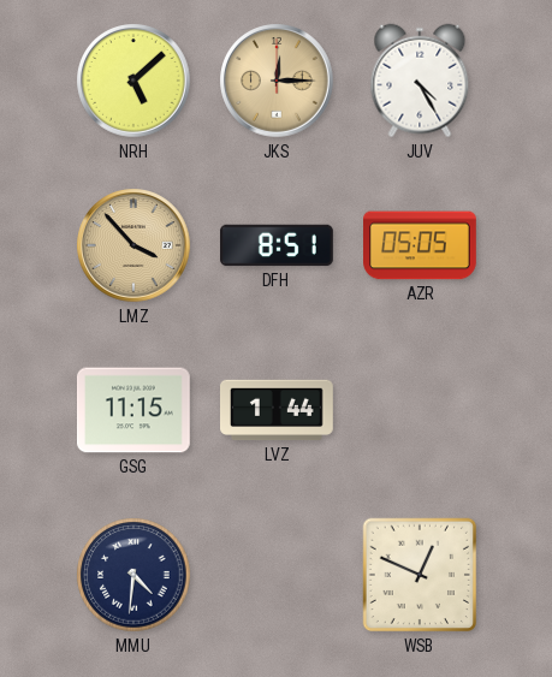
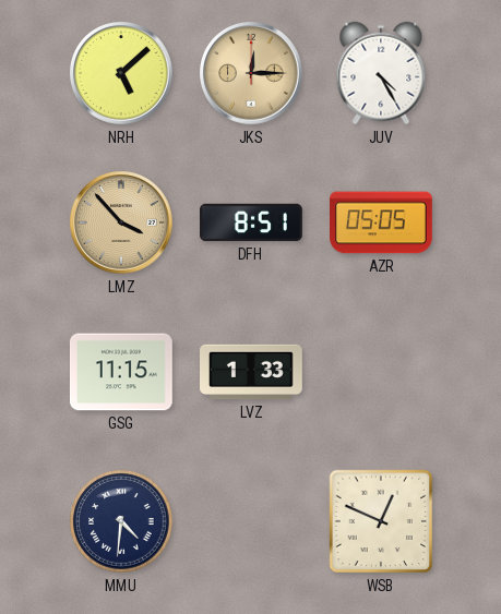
LVZ: 1:44 -> 1:33 (252, 372)
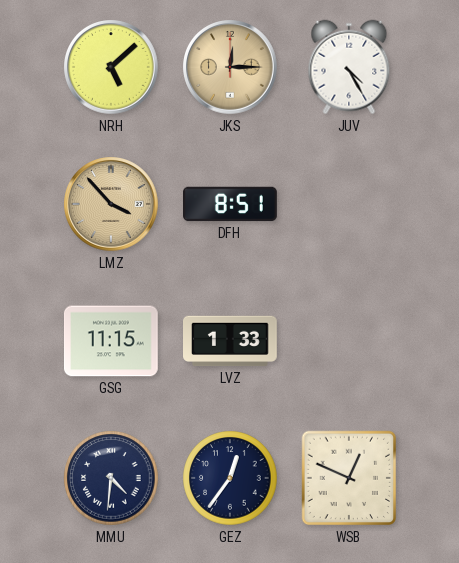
AZR: 05:05 -> none (382, 222)
GEZ: none -> 12:36 (230, 478)
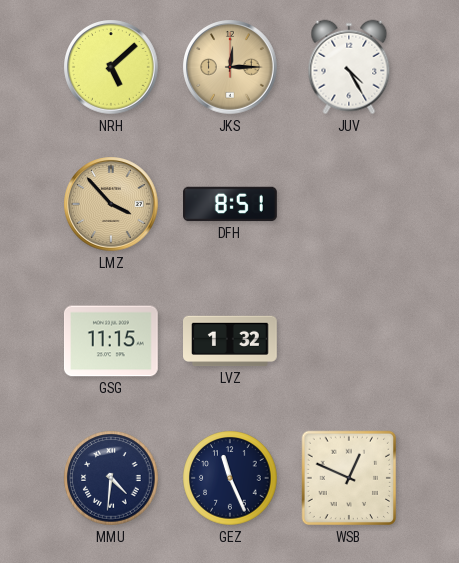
LVZ: 1:33 -> 1:32 (231, 341)
GEZ: 12:36 -> 11:26 (230, 478)
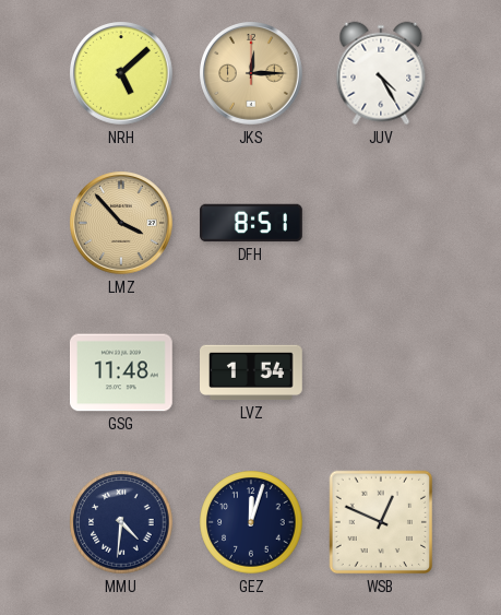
GSG: 11:15 -> 11:48 (122, 372)
LVZ: 1:32 -> 1:54 (252, 372)
GEZ: 11:26 -> 12:03 (251, 522)
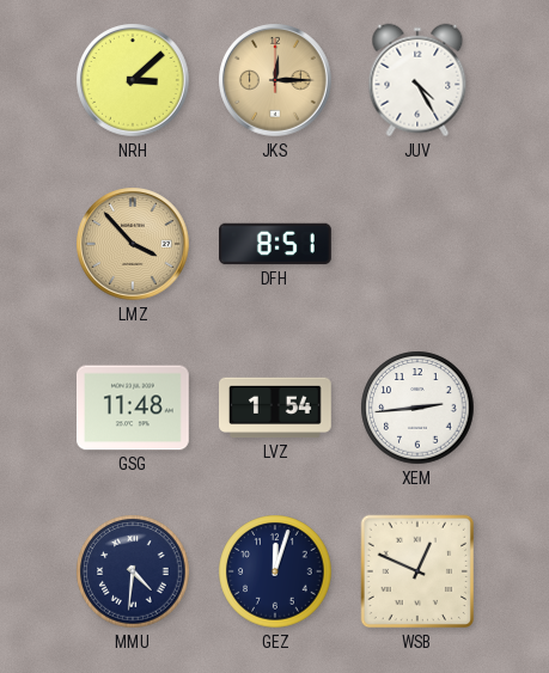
NRH: 5:08 -> 3:08 (133, 80)
XEM: none -> 2:44 (417, 408)
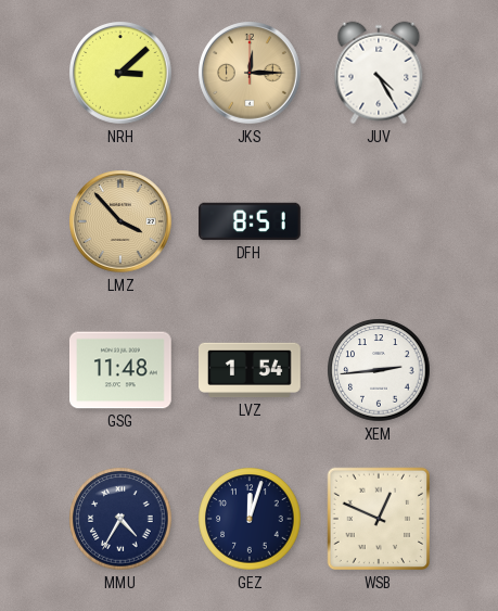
MMU: 4:31 -> 4:35 (120, 519)
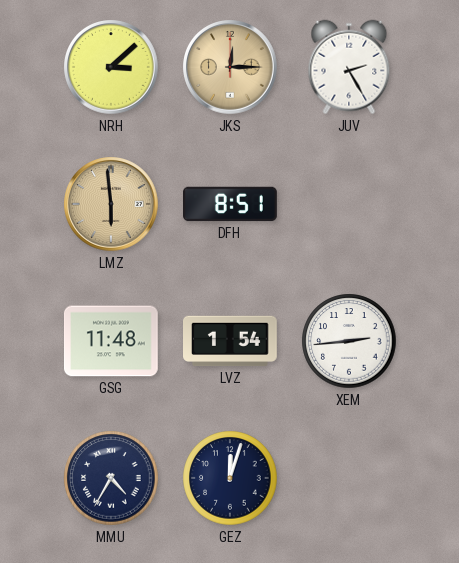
JUV: 4:25 -> 2:25 (349, 67)
LMZ: 3:53 -> 5:59 (111, 204)
WSB: 12:49 -> none (379, 519)
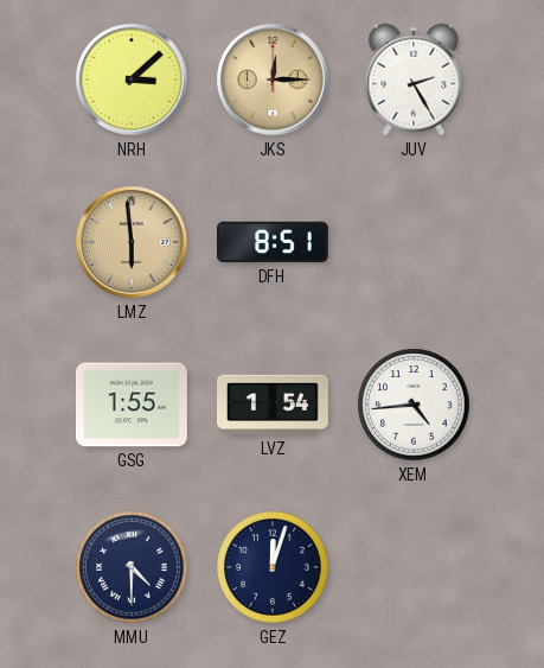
GSG: 11:48 -> 1:55 (133, 405)
XEM: 2:44 -> 4:44 (414, 405)
MMU: 4:35 -> 4:30 (132, 567)
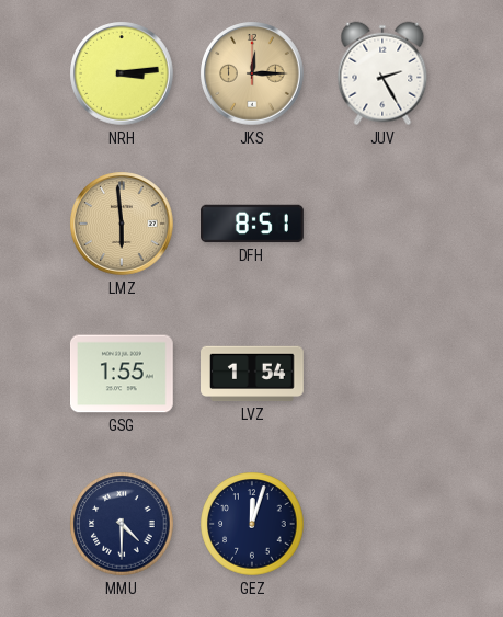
NRH: 3:08 -> 3:14 (122, 73)
XEM: 4:44 -> none (414, 405)
